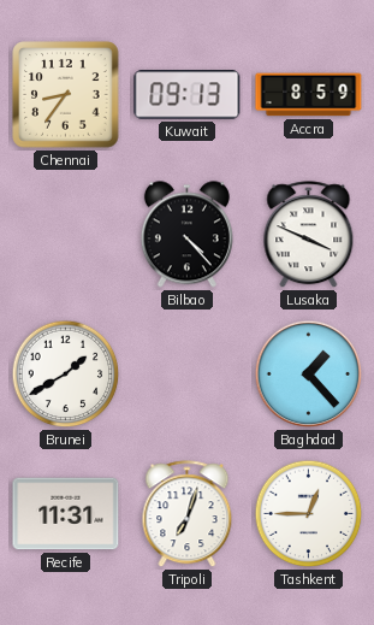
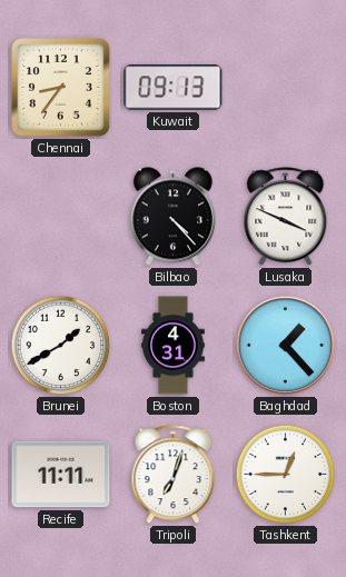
Accra: 8:59 -> none (309, 95)
Boston: none -> 4:31 (174, 346)
Recife: 11:31 -> 11:11 (61, 475)
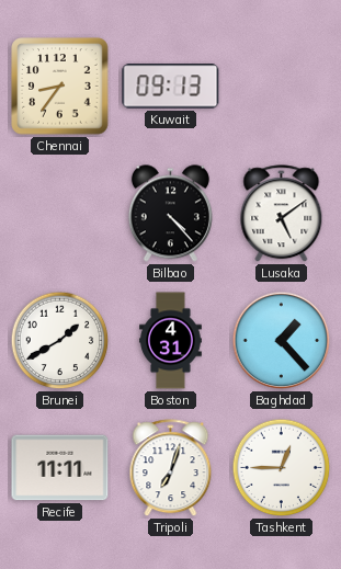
Lusaka: 3:49 -> 5:09 (282, 214)
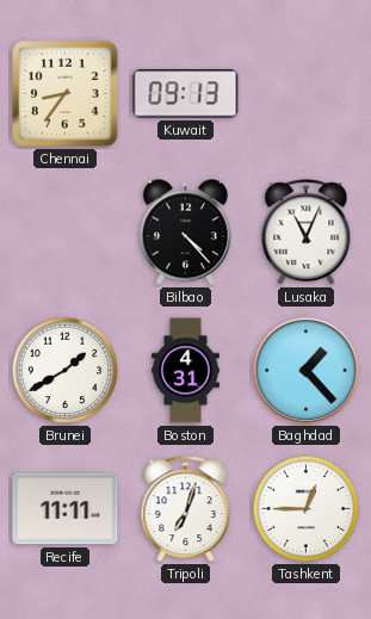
Lusaka: 5:09 -> 11:04 (307, 233)
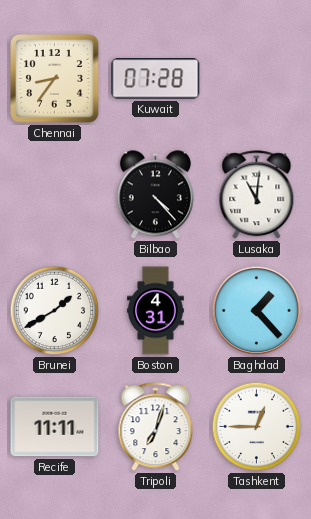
Kuwait: 09:13 -> 07:28 (156, 79)
Lusaka: 11:04 -> 11:01 (257, 195)
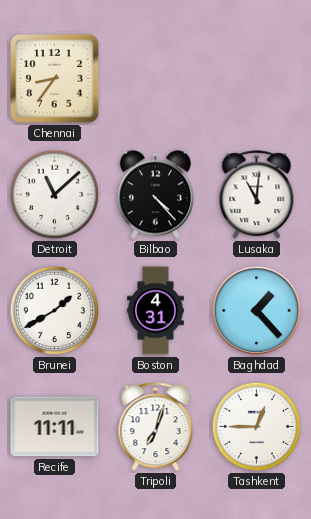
Kuwait: 07:28 -> none (156, 79)
Detroit: none -> 11:08 (55, 195)
